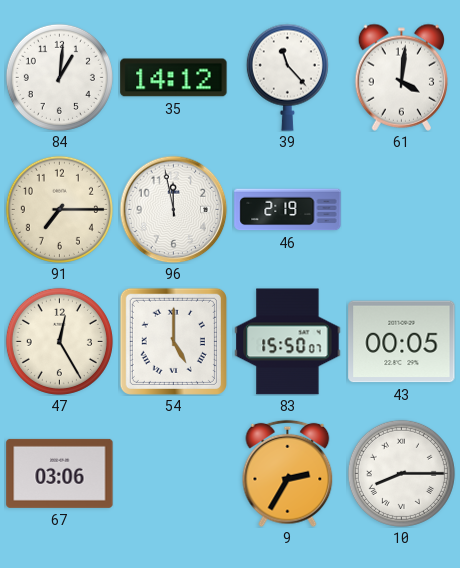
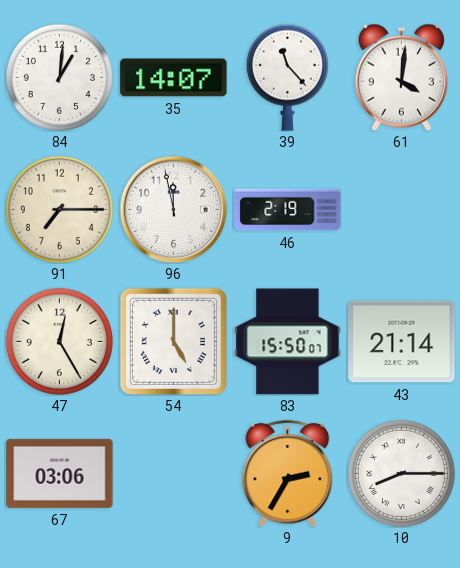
35: 14:12 -> 14:07 (174, 78)
43: 00:05 -> 21:14 (402, 342)
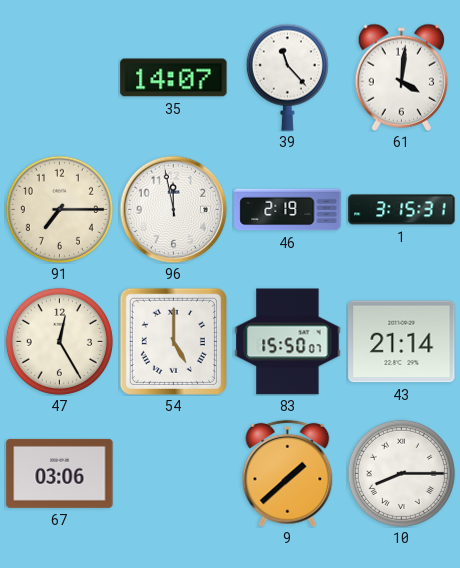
84: 1:01 -> none (59, 77)
1: none -> 3:15 (402, 210)
9: 2:35 -> 1:38 (288, 473)
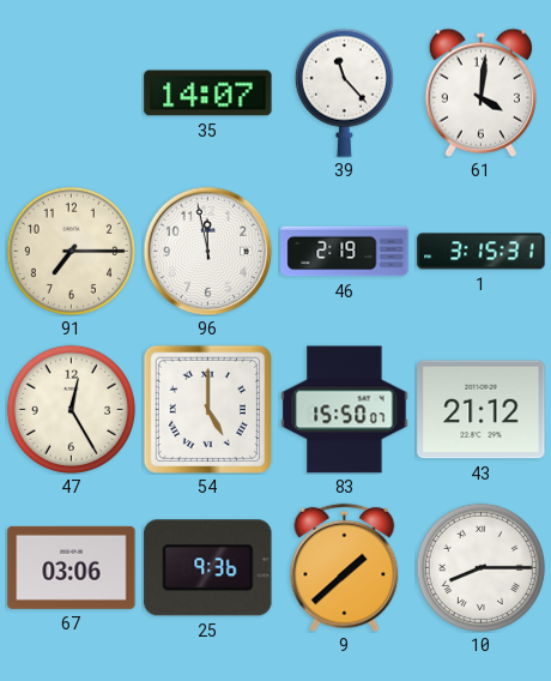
43: 21:14 -> 21:12 (482, 410)
25: none -> 9:36 (208, 568)
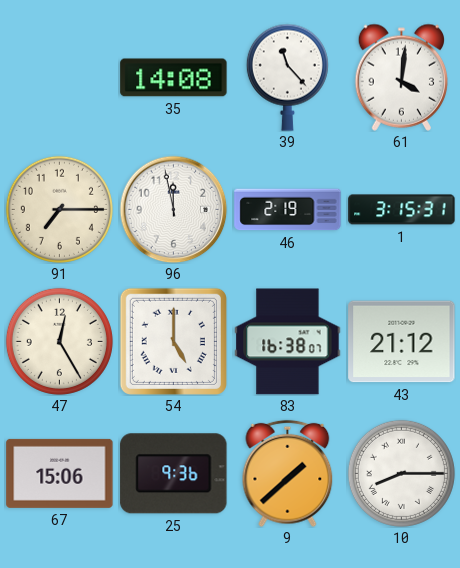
35: 14:07 -> 14:08 (174, 78)
83: 15:50 -> 16:38 (288, 342)
67: 03:06 -> 15:06 (60, 473)
